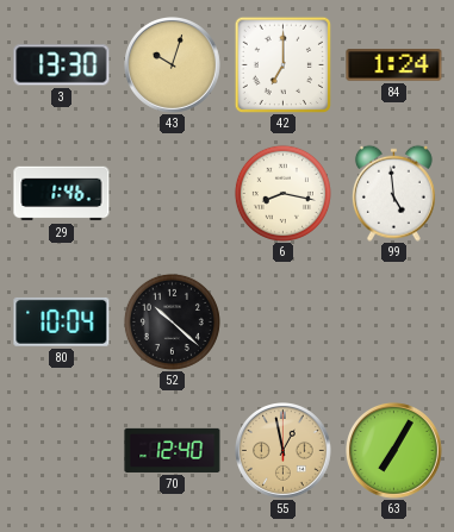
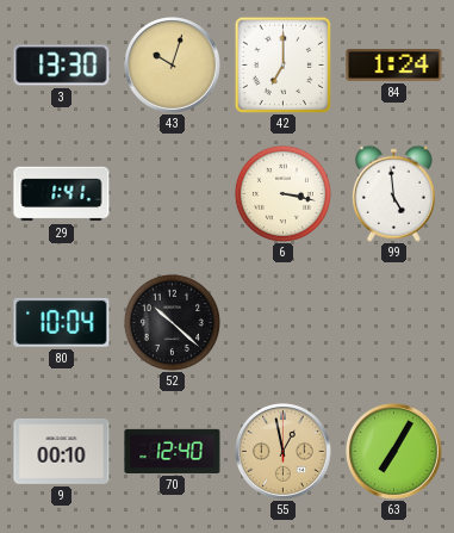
29: 1:46 -> 1:41 (62, 194)
6: 8:17 -> 3:17 (282, 193)
9: none -> 00:10 (62, 452)
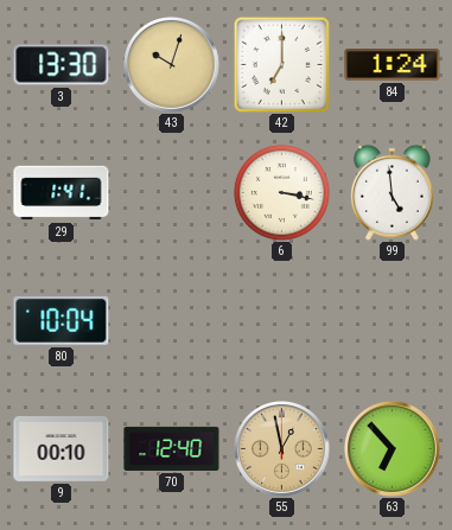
52: 10:22 -> none (172, 322)
63: 7:05 -> 6:53 (393, 449)
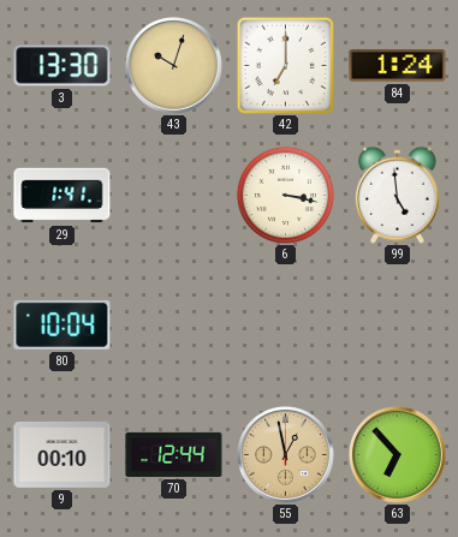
70: 12:40 -> 12:44 (174, 454)
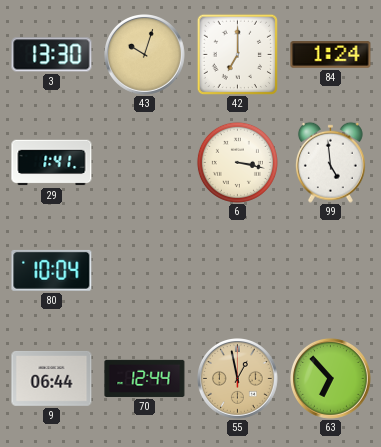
9: 00:10 -> 06:44 (52, 379)
